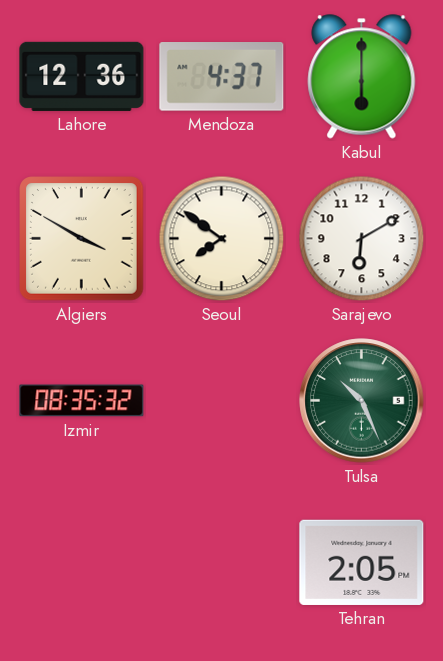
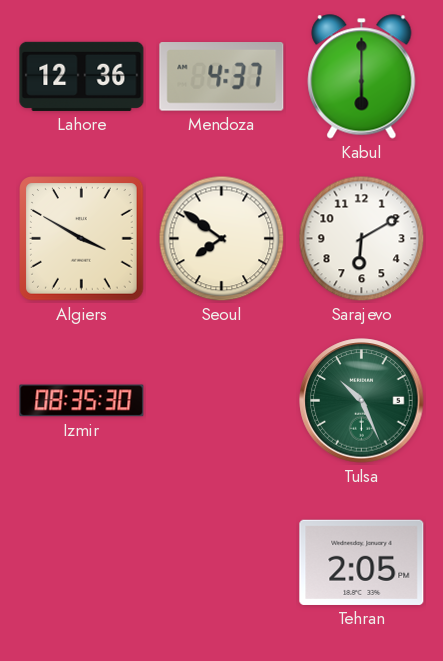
Izmir: 08:35:32 -> 08:35:30 (82, 401)
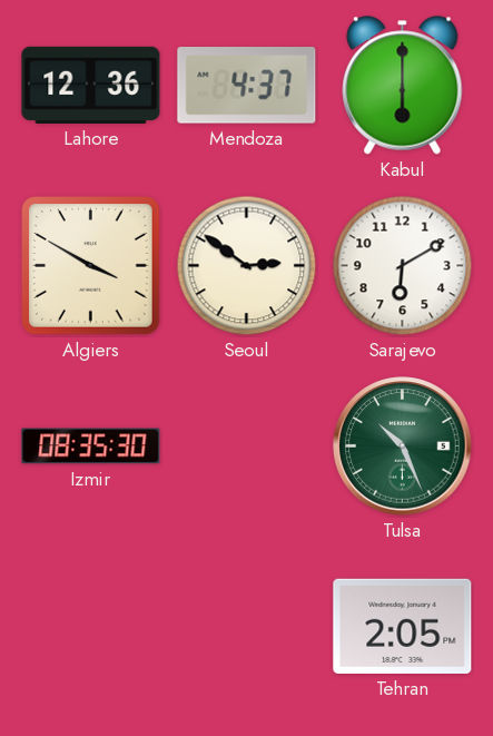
Seoul: 7:51 -> 2:51 (247, 266)
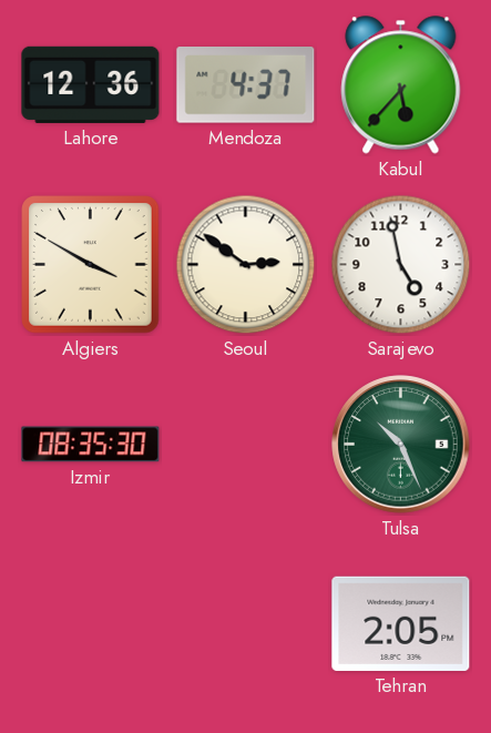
Kabul: 6:00 -> 5:37 (401, 85)
Sarajevo: 6:10 -> 4:58 (401, 265)
